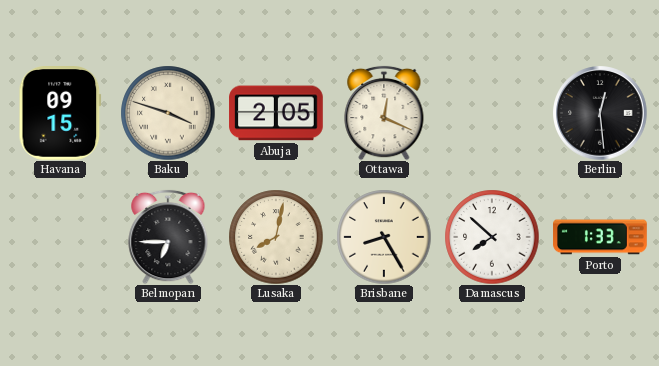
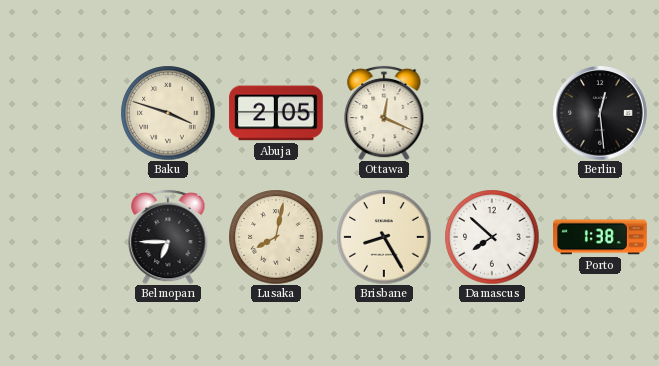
Havana: 09:15 -> none (60, 114)
Porto: 1:33 -> 1:38 (600, 237)
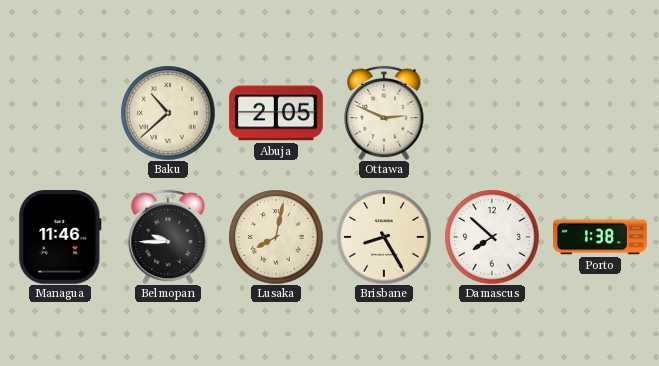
Baku: 3:48 -> 10:38 (168, 113)
Ottawa: 12:19 -> 2:49 (384, 113)
Berlin: 12:29 -> none (600, 113)
Managua: none -> 11:46 (60, 238)
Belmopan: 6:45 -> 9:45 (168, 237)
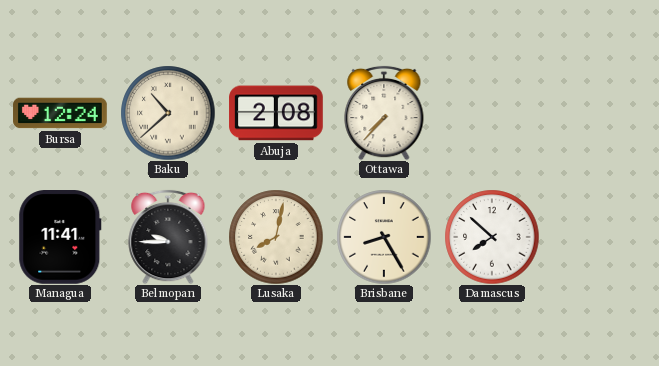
Bursa: none -> 12:24 (60, 113)
Abuja: 2:05 -> 2:08 (276, 113)
Ottawa: 2:49 -> 7:37 (384, 113)
Managua: 11:46 -> 11:41 (60, 238)
Porto: 1:38 -> none (600, 237)
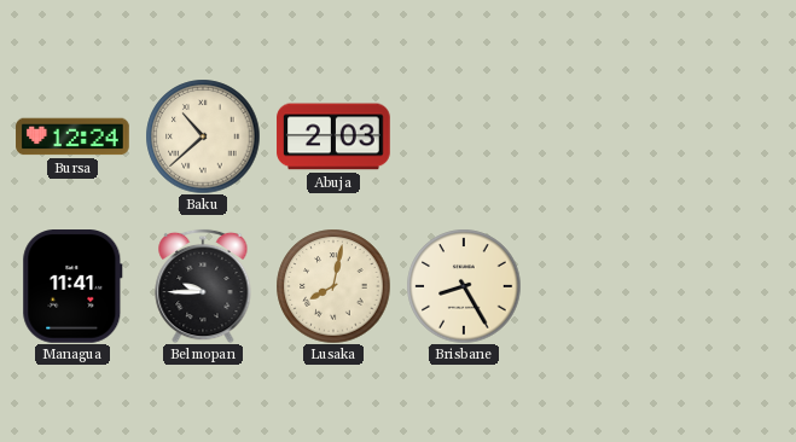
Abuja: 2:08 -> 2:03 (333, 136)
Ottawa: 7:37 -> none (384, 113)
Damascus: 7:52 -> none (492, 237)
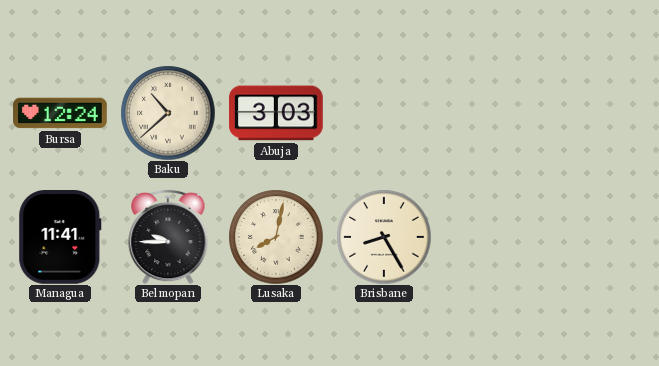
Abuja: 2:03 -> 3:03 (276, 113)
